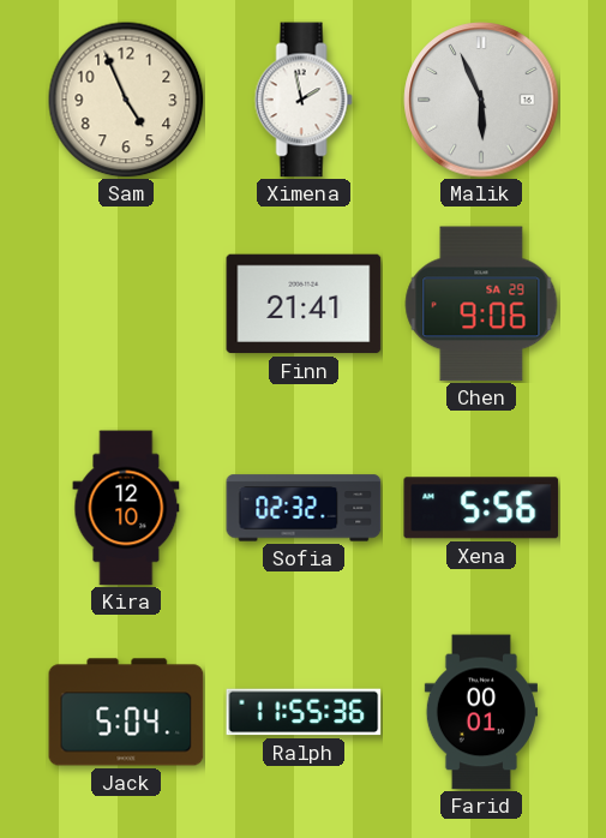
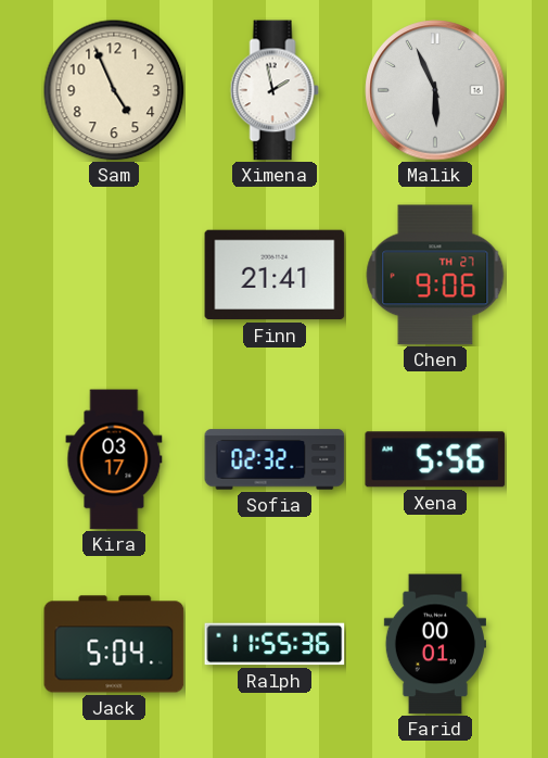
Chen date: SA 29 -> TH 27 (435, 275)
Kira: 12:10 -> 03:17 (114, 459)
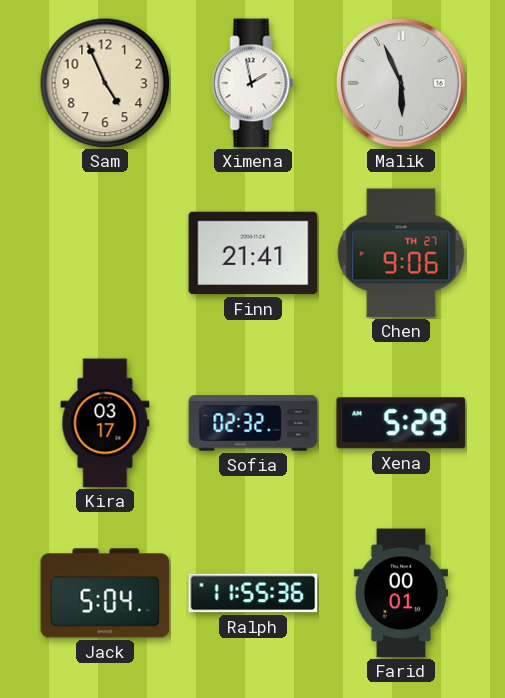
Xena: 5:56 -> 5:29 (401, 423)
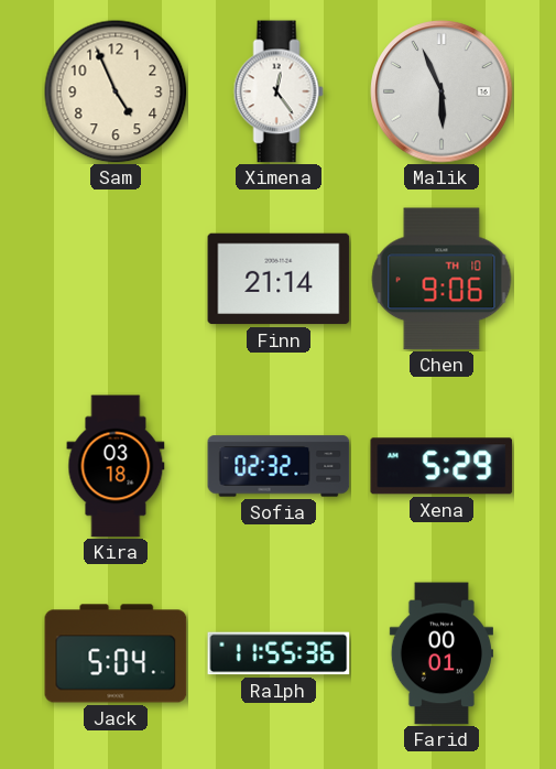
Ximena: 1:58 -> 12:24 (279, 91)
Finn: 21:41 -> 21:14 (279, 279)
Chen date: TH 27 -> TH 10 (441, 279)
Kira: 03:17 -> 03:18 (116, 466)
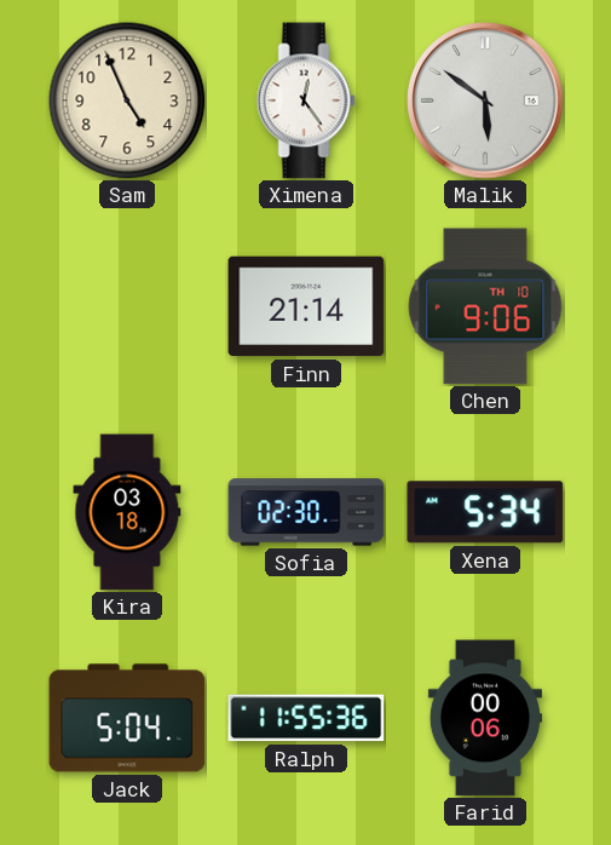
Malik: 5:56 -> 5:51 (485, 100)
Sofia: 02:32 -> 02:30 (306, 512)
Xena: 5:29 -> 5:34 (485, 512)
Farid: 00:01 -> 00:06 (485, 718)
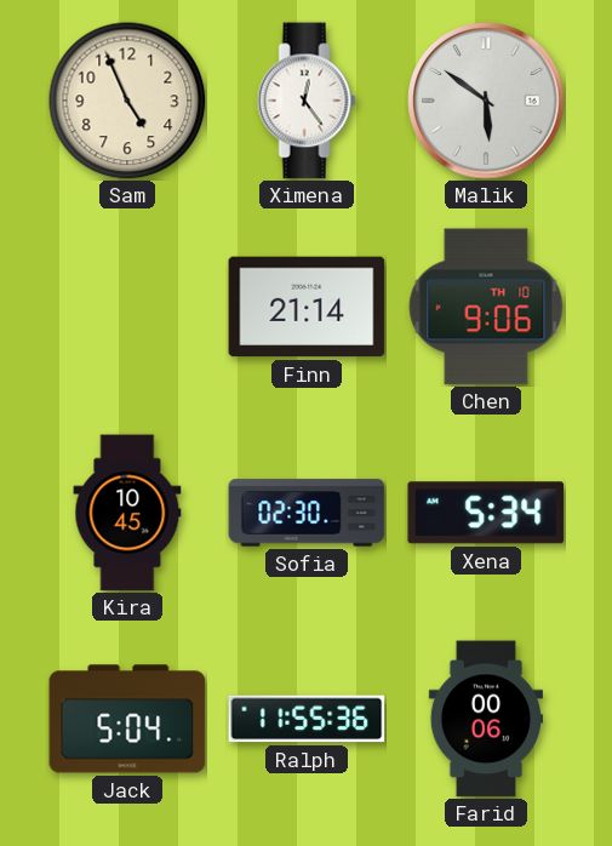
Kira: 03:18 -> 10:45 (127, 513)
